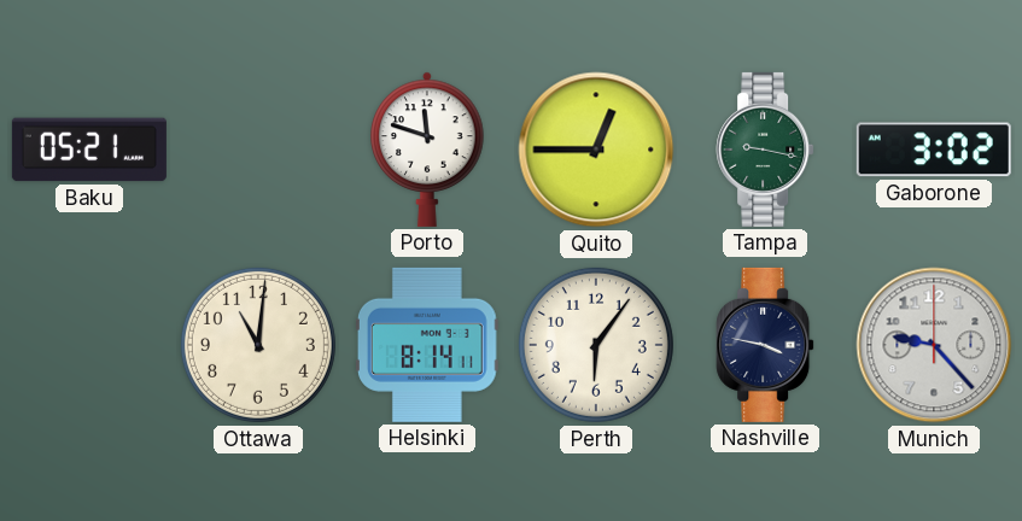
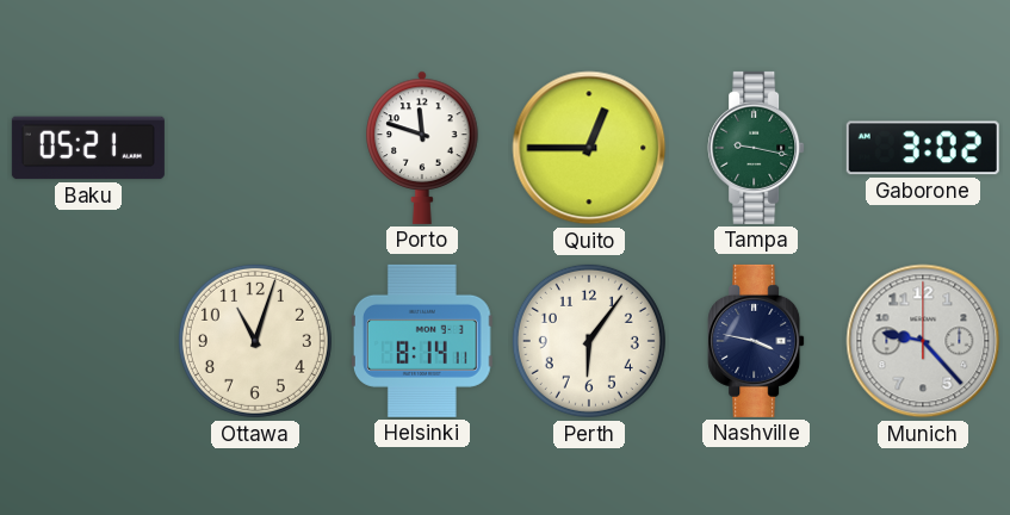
Ottawa: 11:01 -> 11:03 (255, 341)
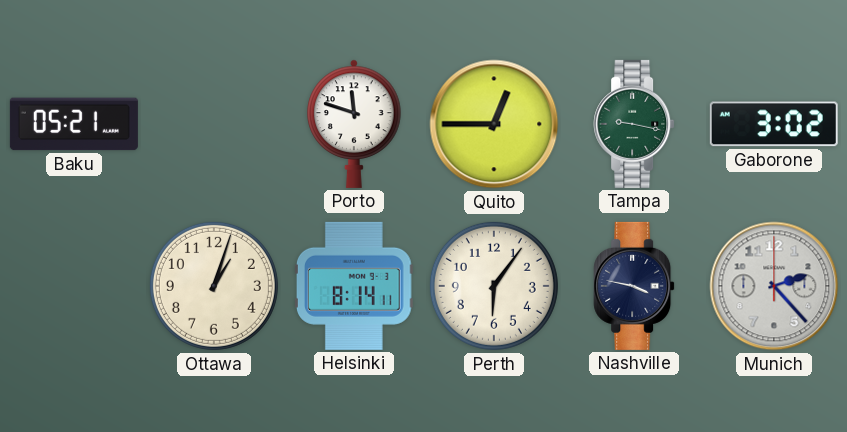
Ottawa: 11:03 -> 1:03 (214, 286)
Munich: 9:23 -> 2:23 (774, 286)
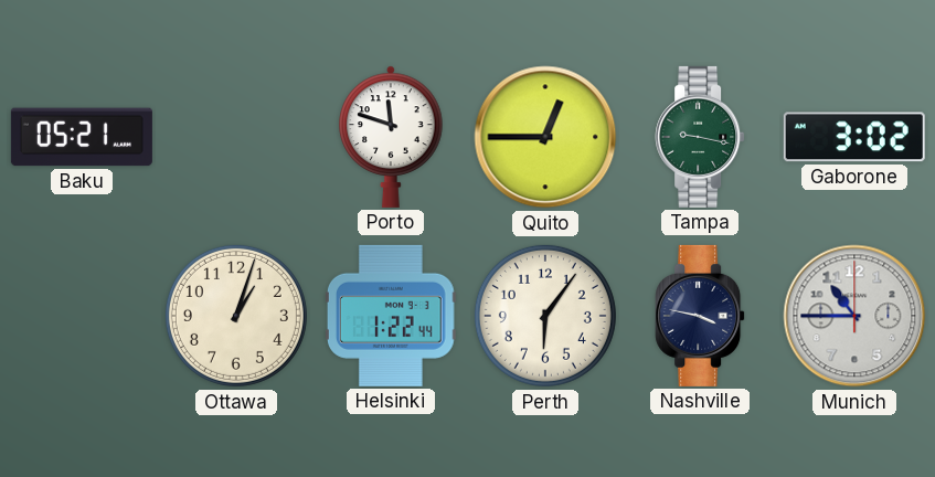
Helsinki: 8:14 -> 1:22 (392, 316)
Munich: 2:23 -> 10:45 (854, 316)
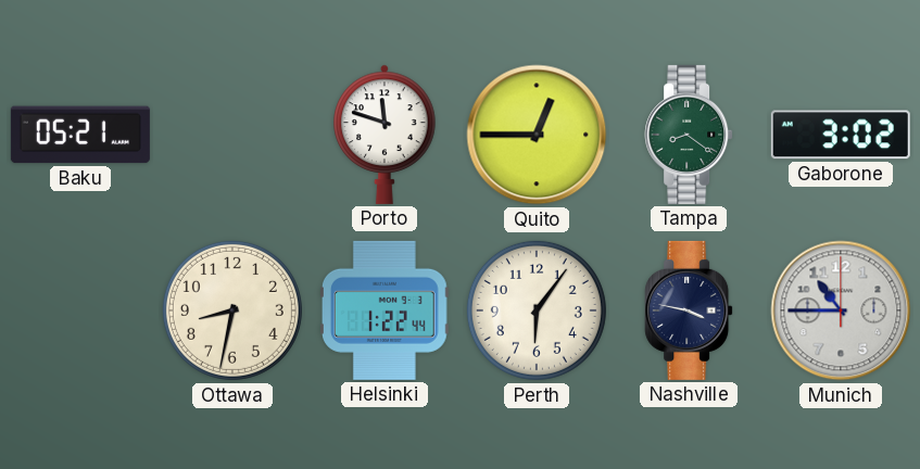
Tampa: 9:17 -> 8:21 (689, 135)
Ottawa: 1:03 -> 8:32 (232, 310)
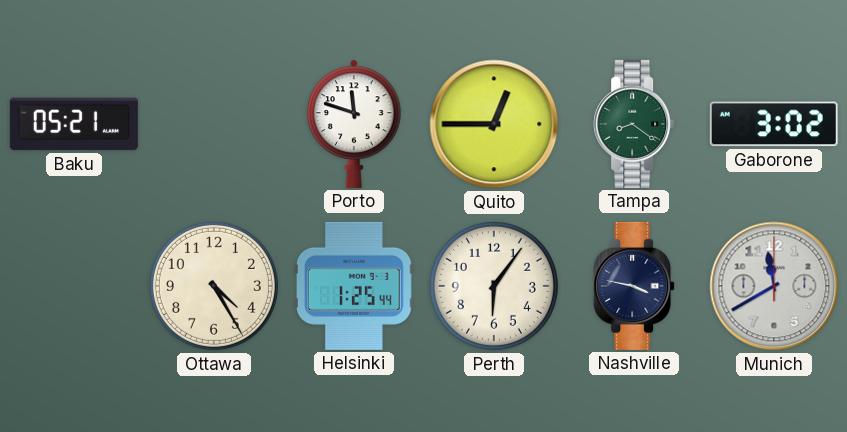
Ottawa: 8:32 -> 4:25 (214, 286)
Helsinki: 1:22 -> 1:25 (355, 286)
Munich: 10:45 -> 11:40 (774, 286)
